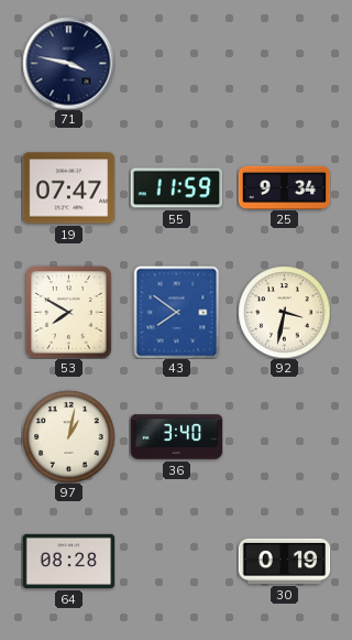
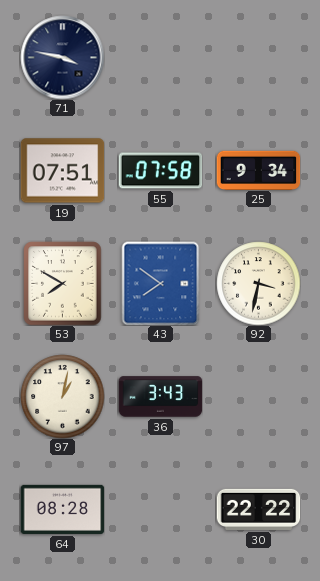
19: 07:47 -> 07:51 (62, 171)
55: 11:59 -> 07:58 (160, 171)
36: 3:40 -> 3:43 (160, 397)
30: 0:19 -> 22:22 (258, 509)
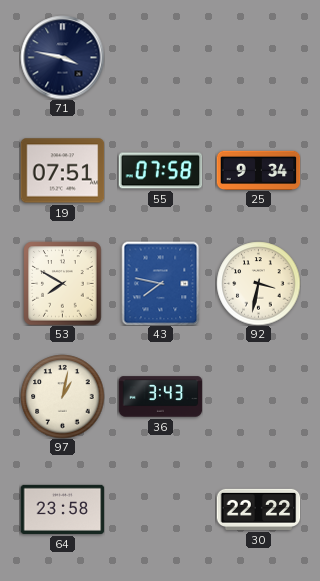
43: 7:51 -> 7:47 (161, 283)
64: 08:28 -> 23:58 (62, 509)
